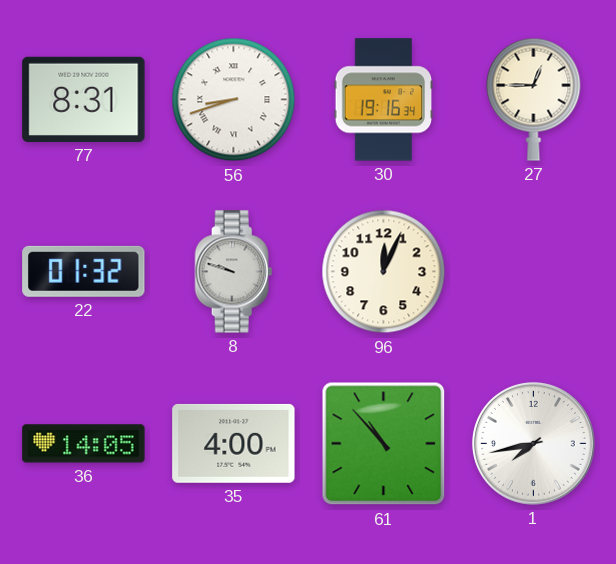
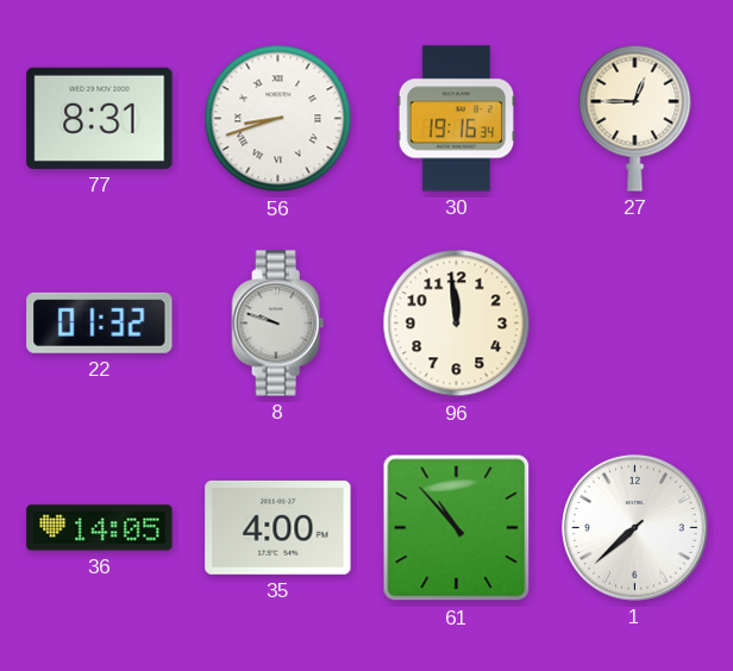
96: 12:04 -> 11:59 (457, 324)
1: 7:43 -> 7:38 (635, 528)
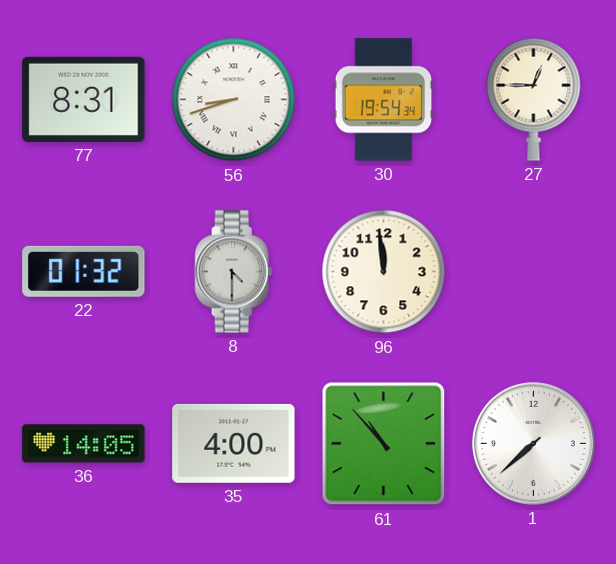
30: 19:16 -> 19:54 (384, 100)
8: 9:48 -> 4:30 (234, 272)
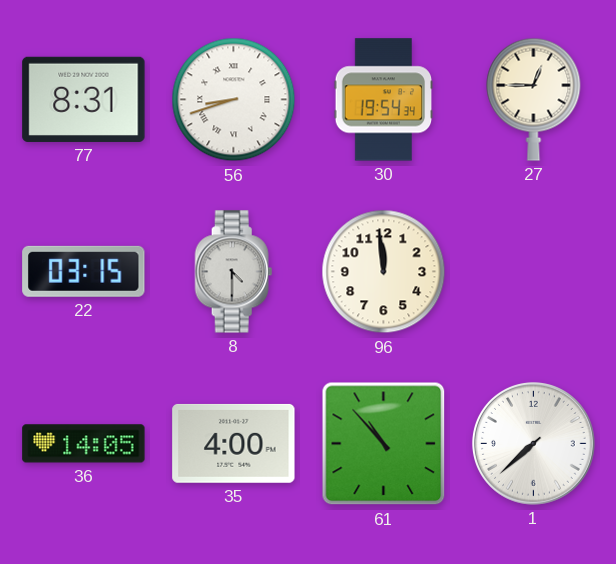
22: 01:32 -> 03:15 (84, 271)
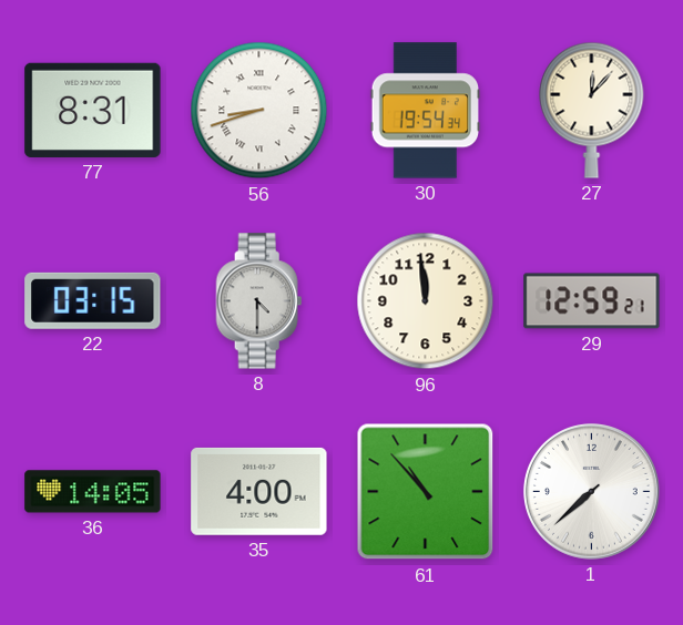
27: 12:45 -> 12:07 (592, 110)
29: none -> 12:59 (592, 301)
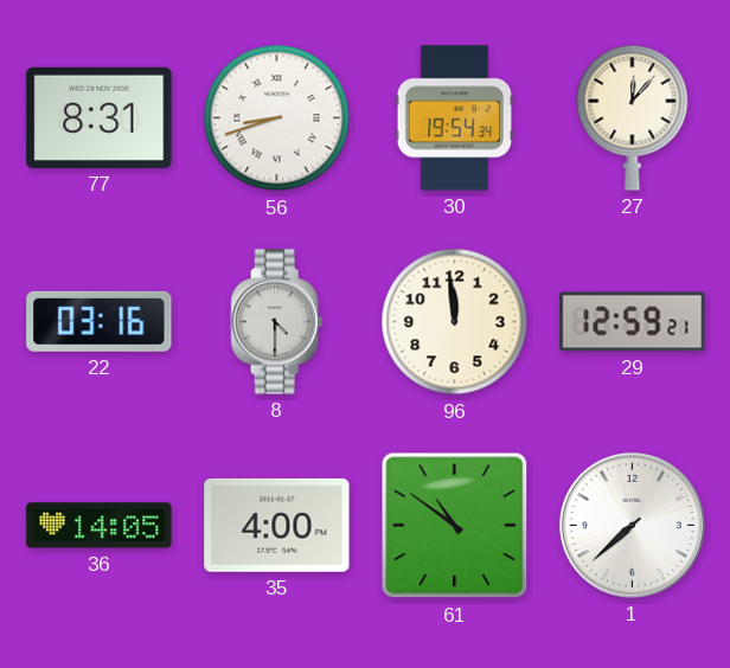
22: 03:15 -> 03:16 (100, 321)
61: 10:53 -> 10:51 (455, 526)
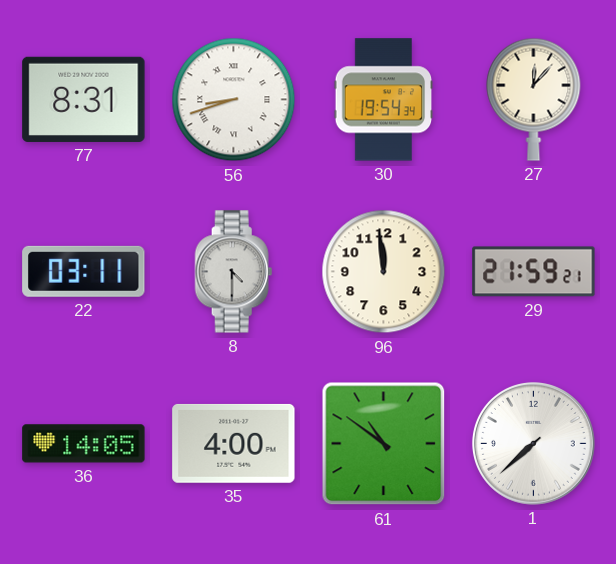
22: 03:16 -> 03:11 (84, 271)
29: 12:59 -> 21:59 (534, 272)
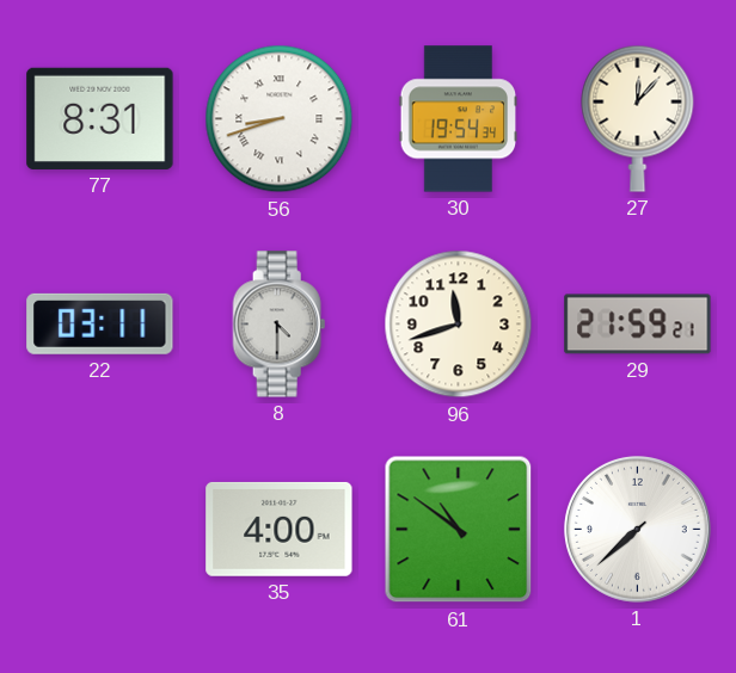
96: 11:59 -> 11:42 (459, 325)
36: 14:05 -> none (84, 444)
